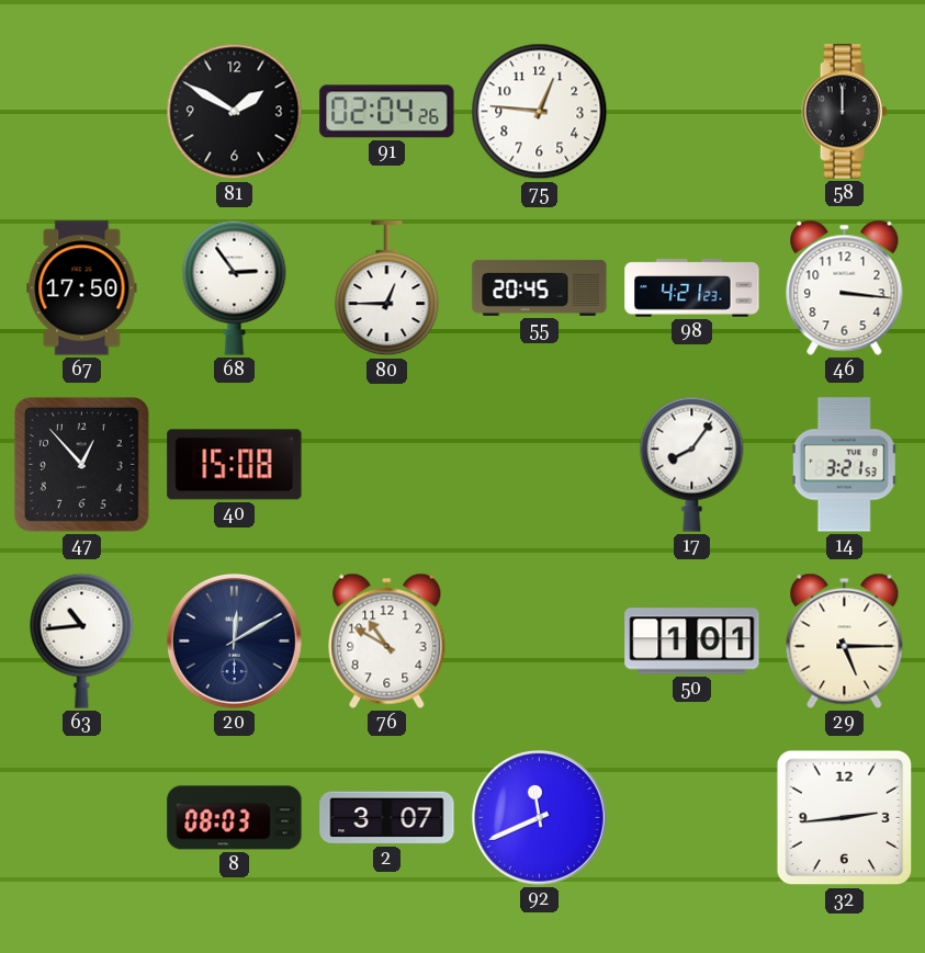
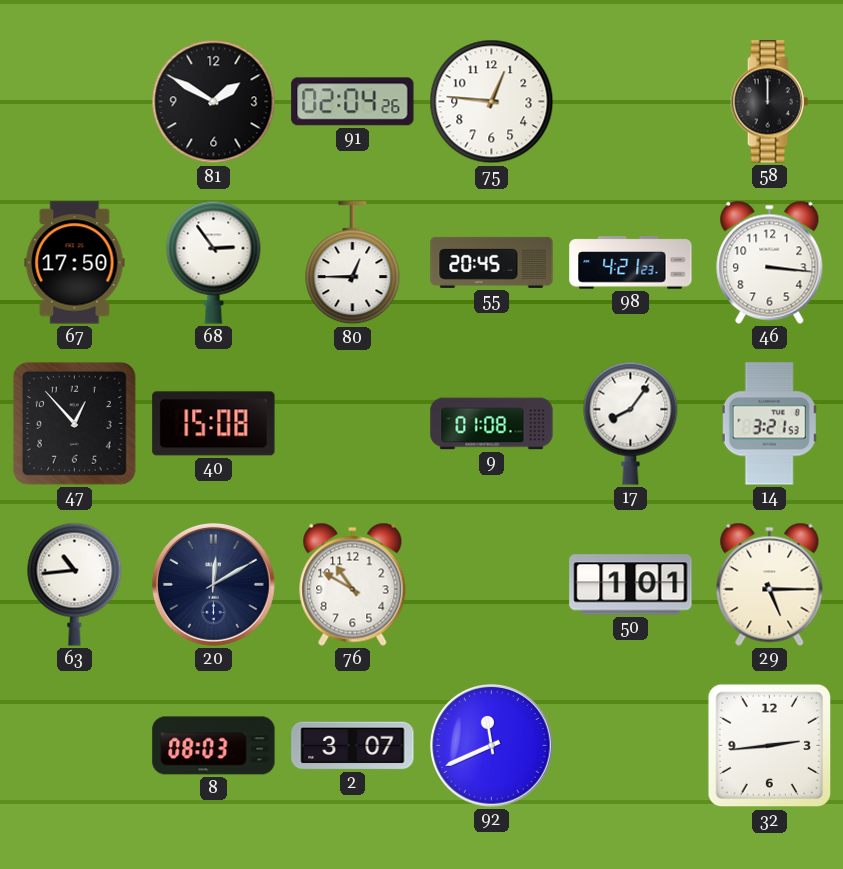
9: none -> 01:08 (492, 424)
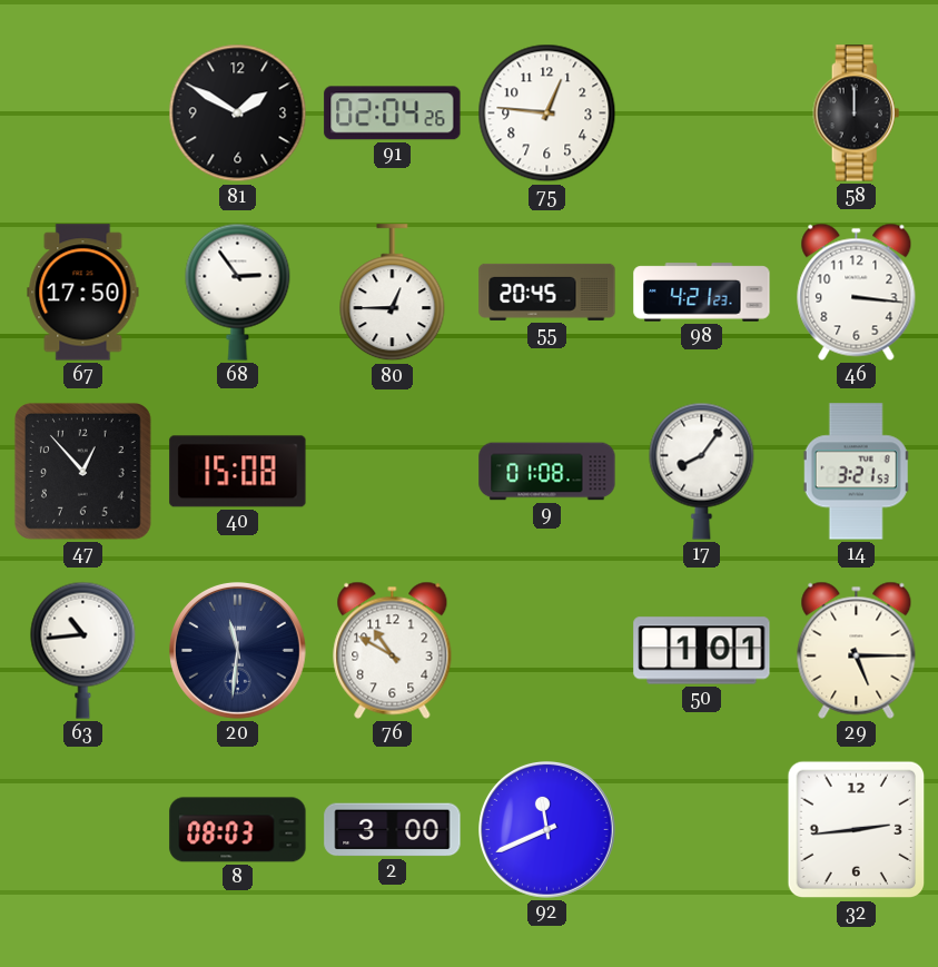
20: 12:10 -> 11:31 (238, 651)
2: 3:07 -> 3:00 (393, 830)
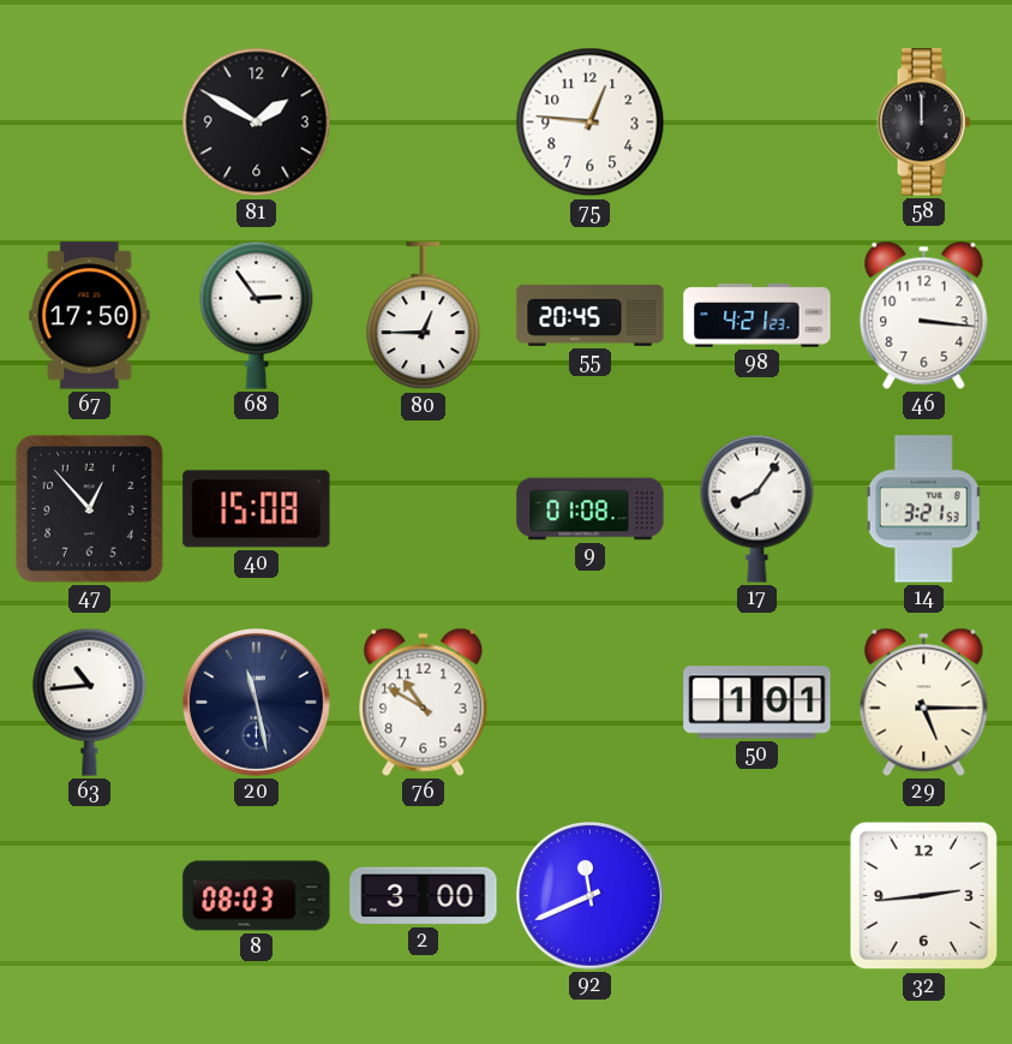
91: 02:04 -> none (393, 114)
20: 11:31 -> 11:28 (257, 703)
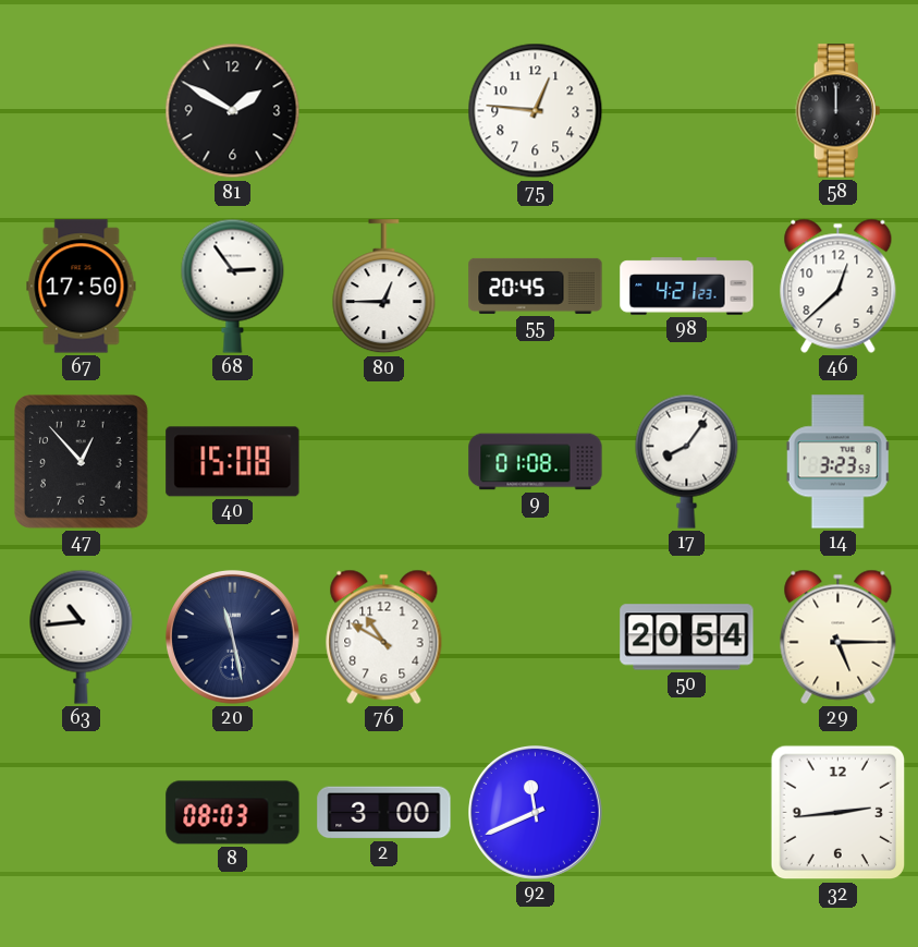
46: 3:16 -> 12:38 (839, 286)
14: 3:21 -> 3:23 (839, 462)
50: 1:01 -> 20:54 (687, 638)
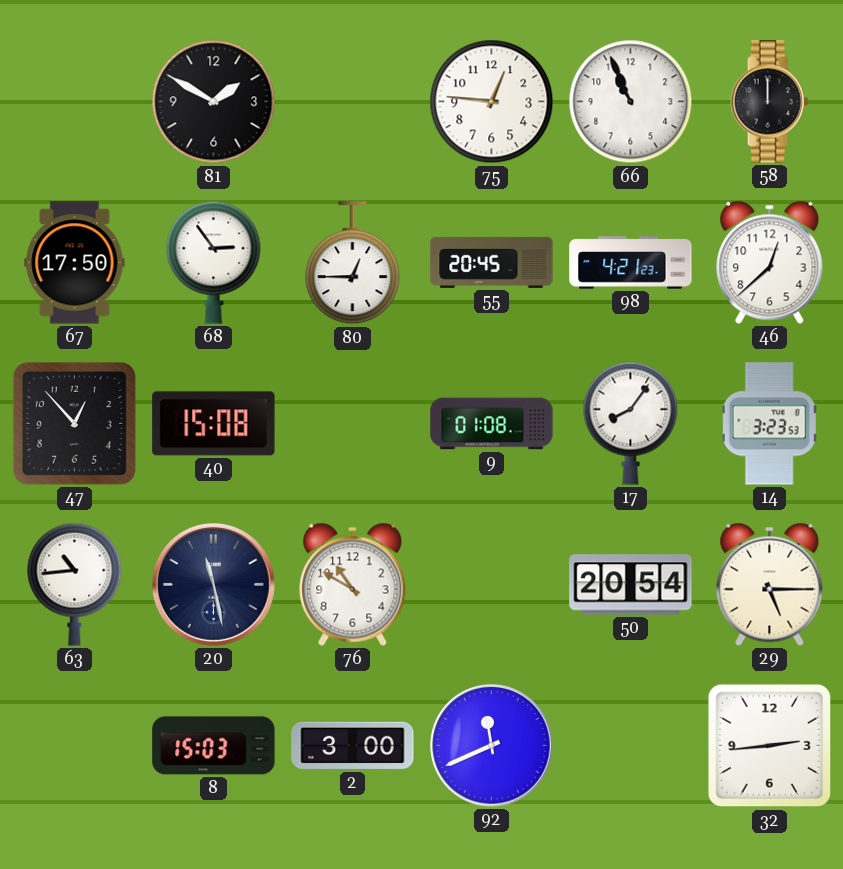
66: none -> 10:56 (631, 102)
8: 08:03 -> 15:03 (214, 746)
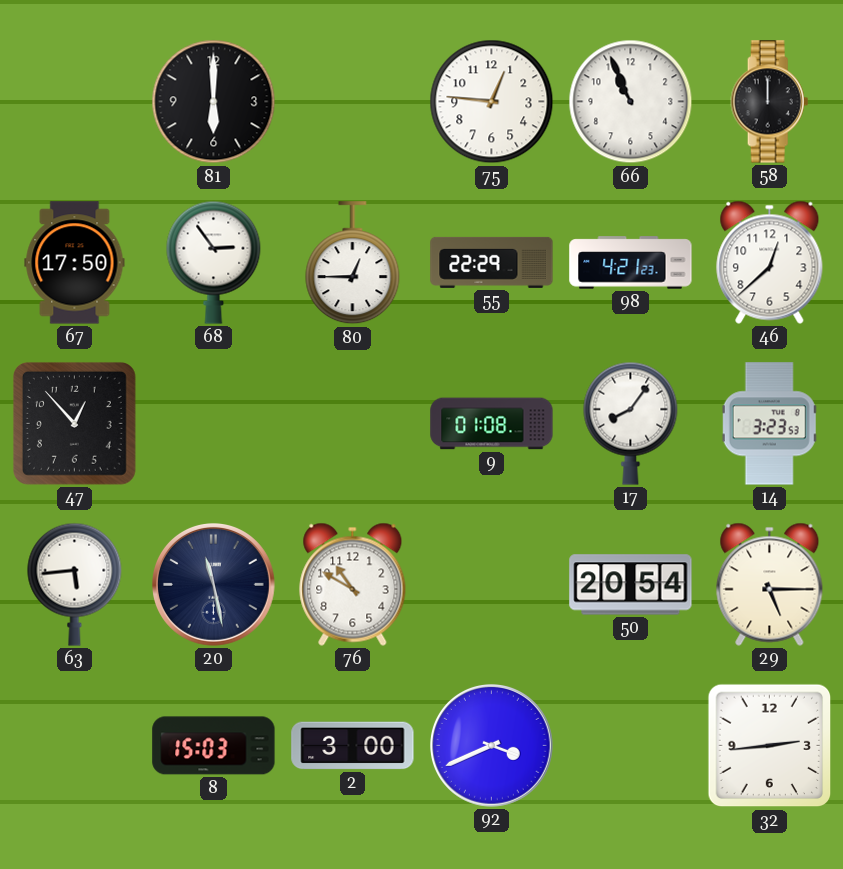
81: 1:50 -> 6:00 (214, 102)
55: 20:45 -> 22:29 (492, 262)
40: 15:08 -> none (214, 424)
63: 10:44 -> 5:44 (75, 584)
92: 11:41 -> 3:41 (492, 746)
